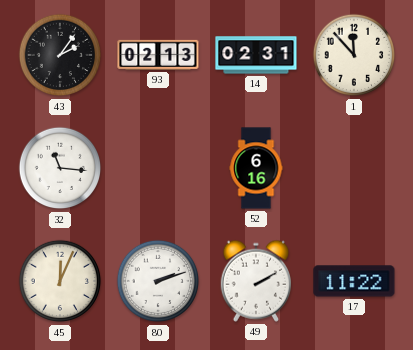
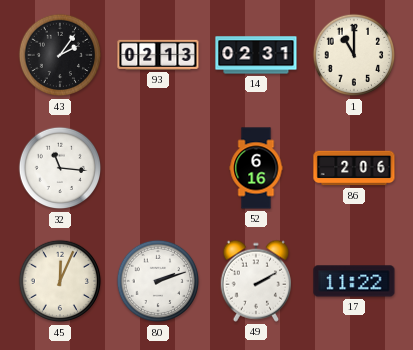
1: 11:53 -> 11:00 (354, 55)
86: none -> 2:06 (354, 168)
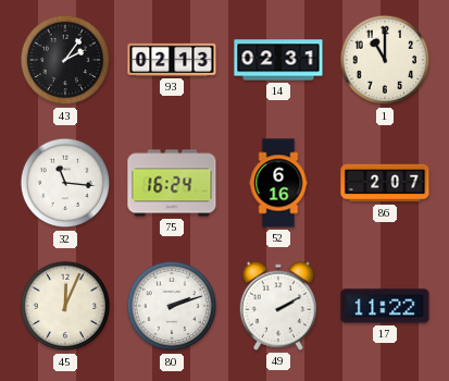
75: none -> 16:24 (172, 183)
86: 2:06 -> 2:07 (385, 183)
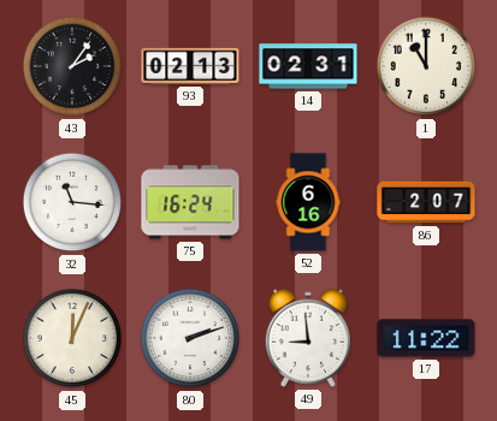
49: 2:10 -> 8:59 (307, 338)
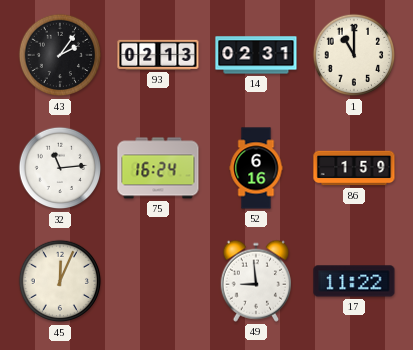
32: 11:16 -> 11:14 (60, 168)
86: 2:07 -> 1:59 (354, 168)
80: 2:12 -> none (190, 338)
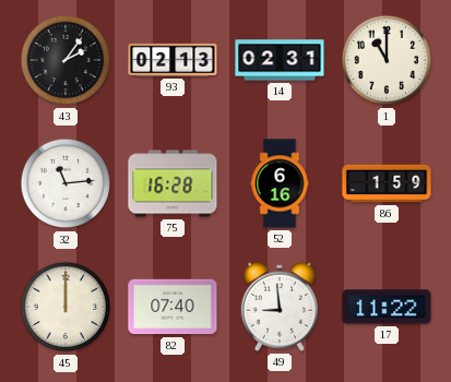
75: 16:24 -> 16:28 (173, 183)
45: 12:04 -> 12:00 (66, 307)
82: none -> 07:40 (173, 307)
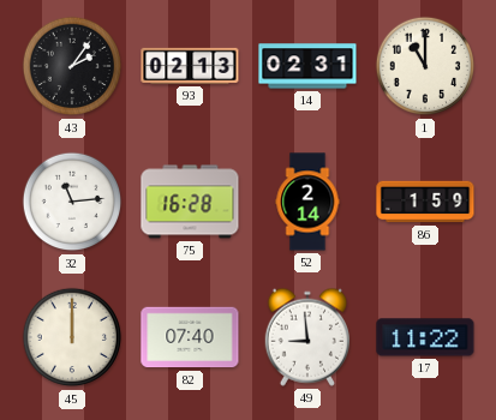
52: 6:16 -> 2:14 (307, 202)
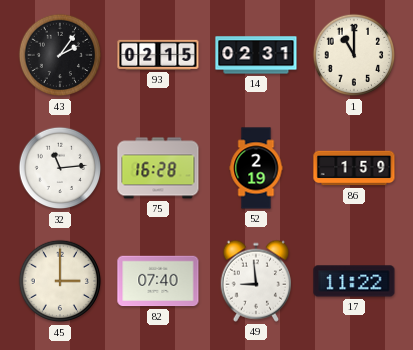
93: 02:13 -> 02:15 (158, 55)
52: 2:14 -> 2:19 (256, 168)
45: 12:00 -> 3:00 (60, 281)
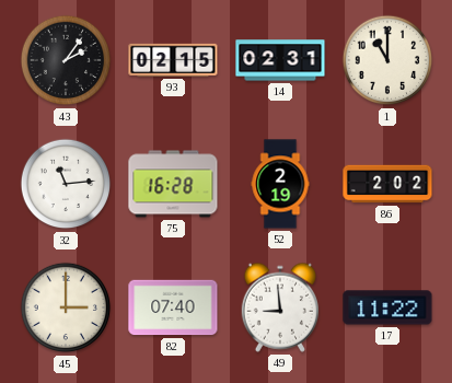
86: 1:59 -> 2:02 (387, 184)
